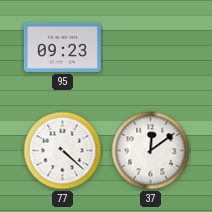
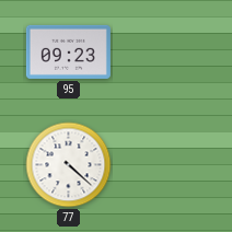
37: 12:09 -> none (151, 151)
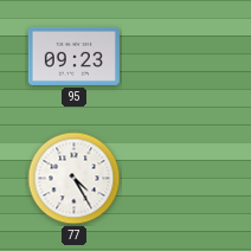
77: 4:22 -> 4:25 (75, 179)
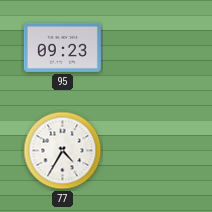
77: 4:25 -> 4:35 (63, 151)
